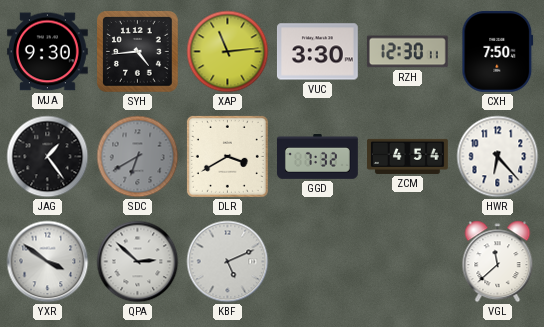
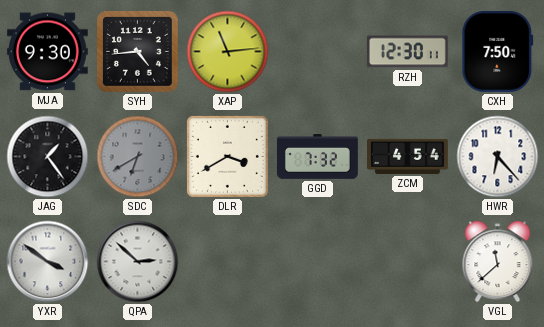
VUC: 3:30 -> none (318, 52)
KBF: 5:11 -> none (228, 262)
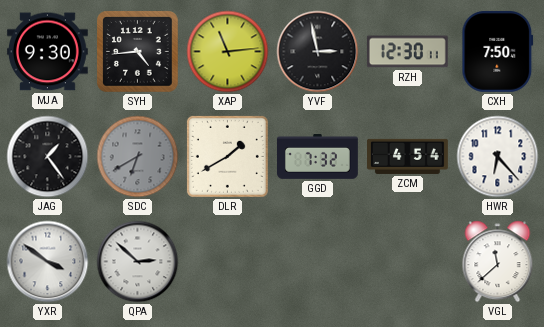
YVF: none -> 2:58 (318, 52)
DLR: 3:40 -> 1:40 (227, 156)
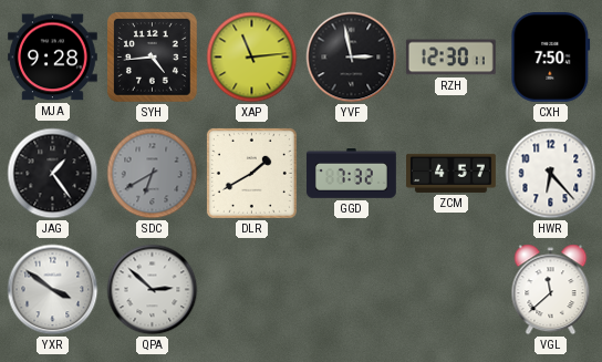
MJA: 9:30 -> 9:28 (52, 58)
ZCM: 4:54 -> 4:57 (451, 173)
